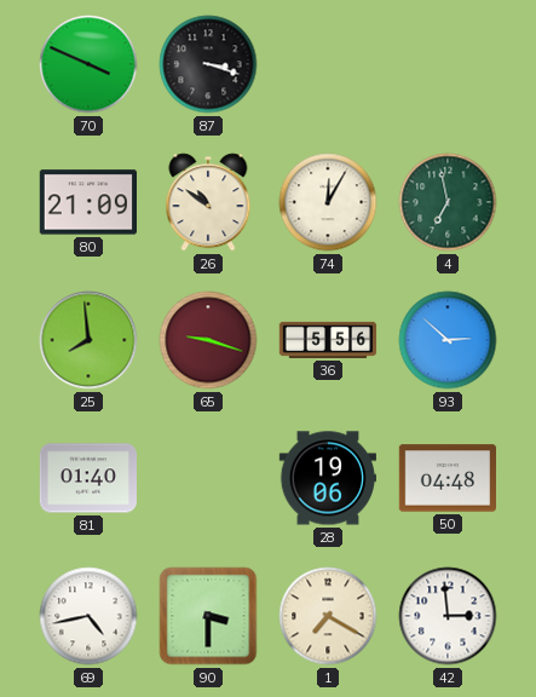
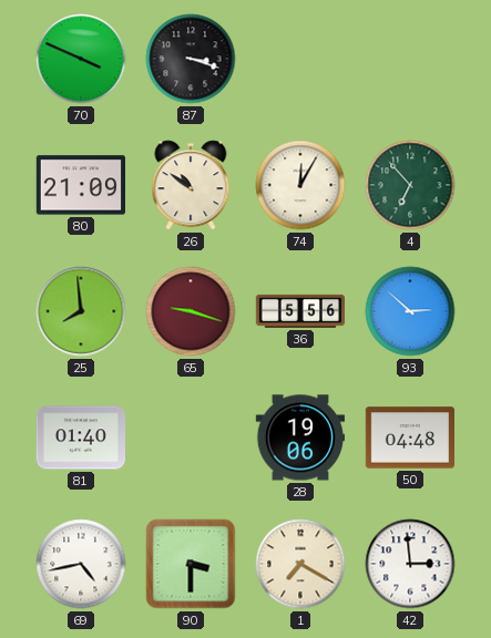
4: 6:58 -> 6:53 (410, 185)
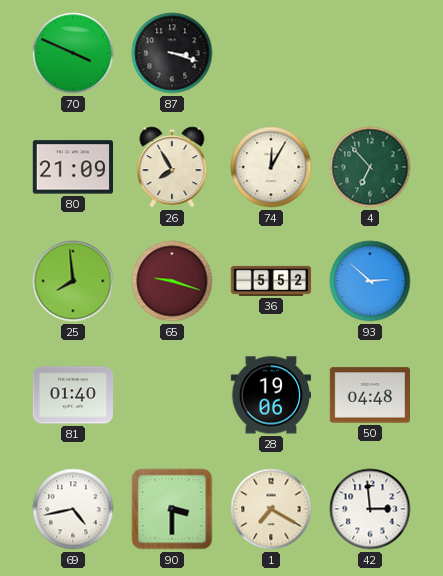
26: 10:51 -> 7:55 (172, 167)
36: 5:56 -> 5:52 (271, 281)
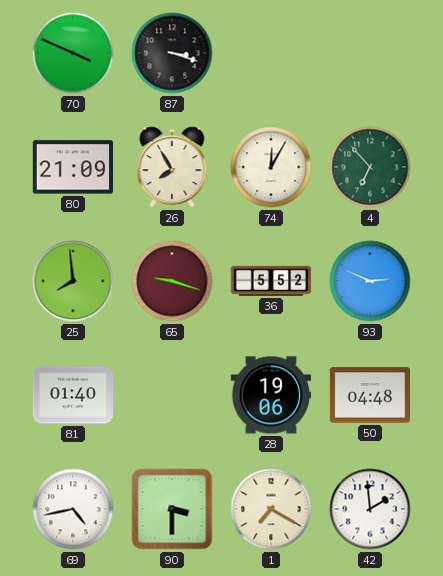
93: 2:52 -> 2:49 (370, 281)
42: 2:59 -> 1:59 (370, 509)
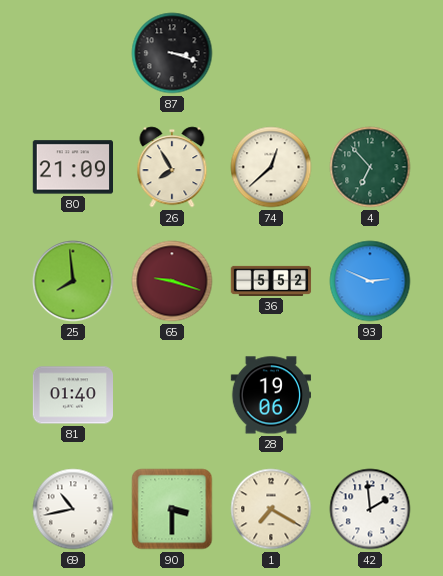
70: 3:49 -> none (73, 53)
74: 12:05 -> 12:38 (271, 167)
50: 04:48 -> none (369, 395)
69: 4:43 -> 10:43 (73, 509)
